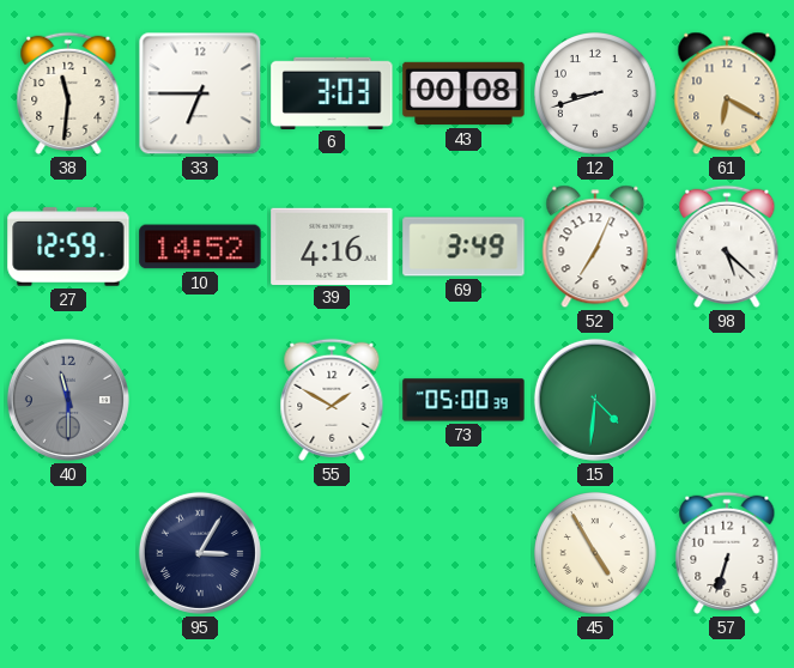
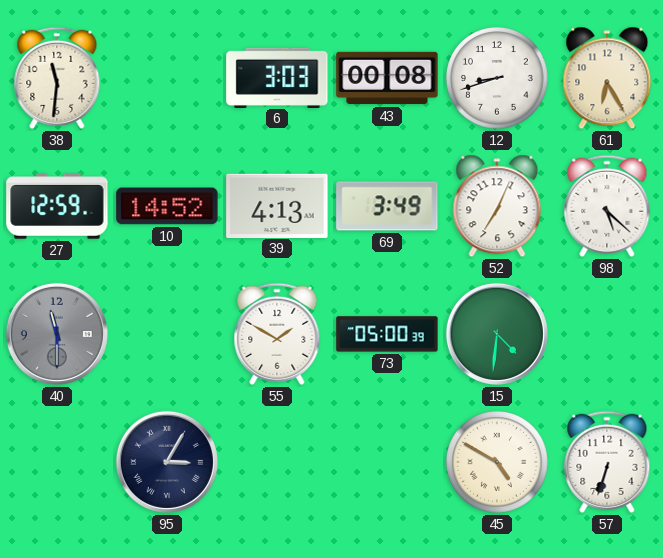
33: 6:45 -> none (200, 93)
61: 6:20 -> 6:25 (607, 78)
39: 4:16 -> 4:13 (277, 205)
45: 4:55 -> 4:50 (497, 462)
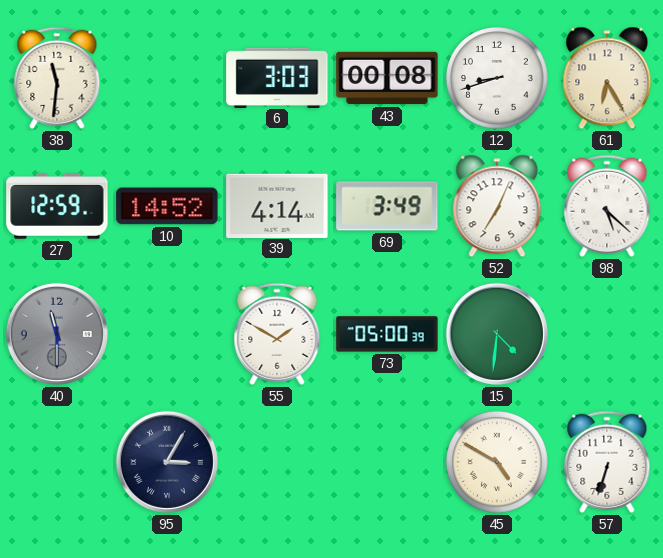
39: 4:13 -> 4:14 (277, 205)
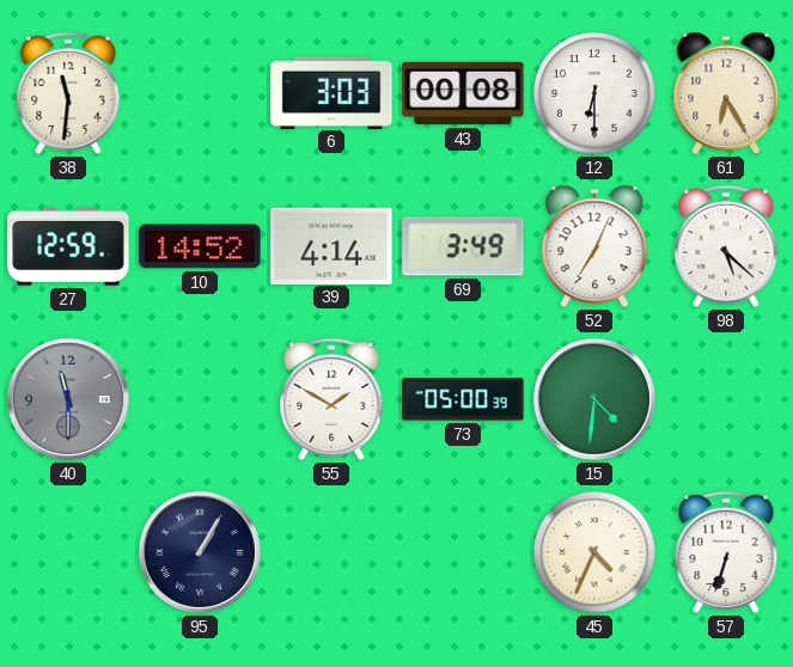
12: 8:42 -> 6:30 (594, 93)
95: 3:05 -> 1:05 (200, 552)
45: 4:50 -> 4:34 (594, 552)
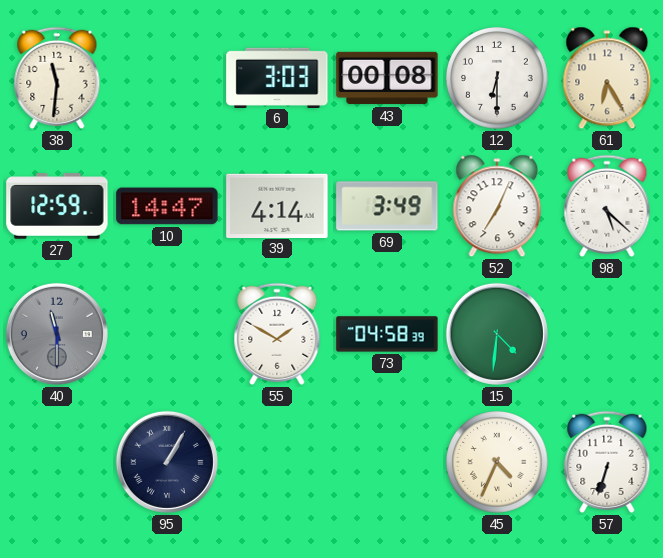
10: 14:52 -> 14:47 (167, 206)
73: 05:00 -> 04:58 (387, 334)
